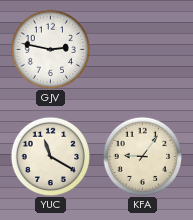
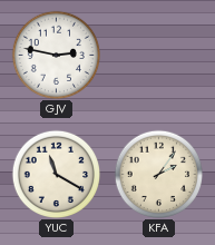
KFA: 9:06 -> 2:06 (158, 174)
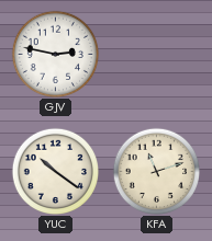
YUC: 11:20 -> 10:21 (55, 171)
KFA: 2:06 -> 11:12 (156, 171)
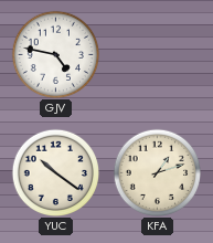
GJV: 2:47 -> 4:47 (55, 54)
KFA: 11:12 -> 1:12 (157, 172)
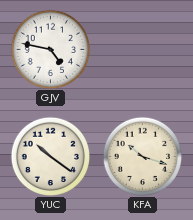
KFA: 1:12 -> 10:18 (142, 156)
